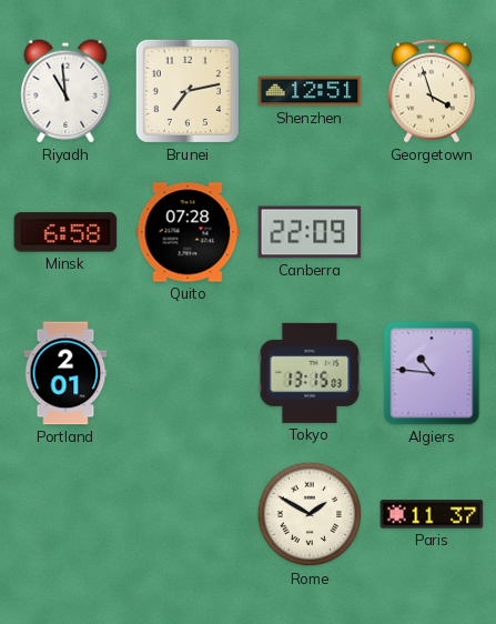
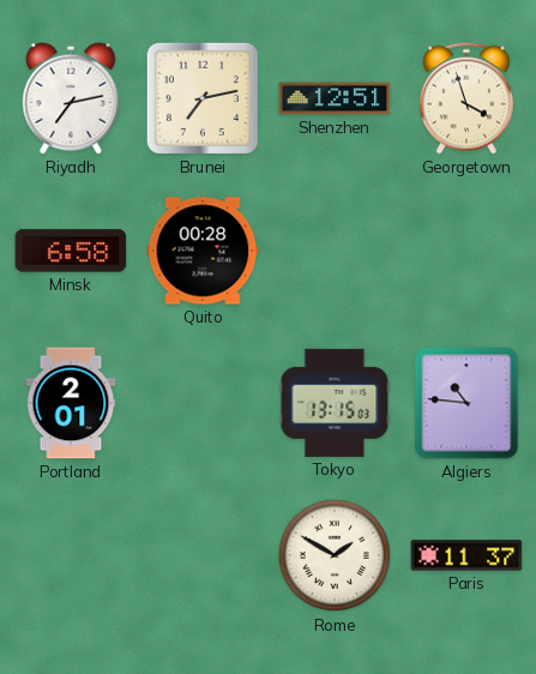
Riyadh: 10:59 -> 7:13 (71, 98)
Quito: 07:28 -> 00:28 (203, 251)
Canberra: 22:09 -> none (310, 232)
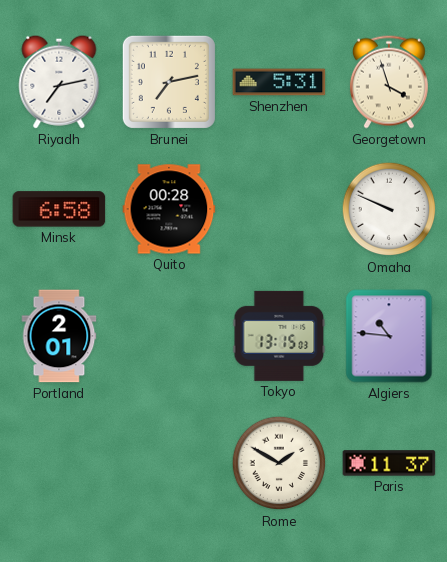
Shenzhen: 12:51 -> 5:31 (279, 82)
Omaha: none -> 9:49 (389, 209)
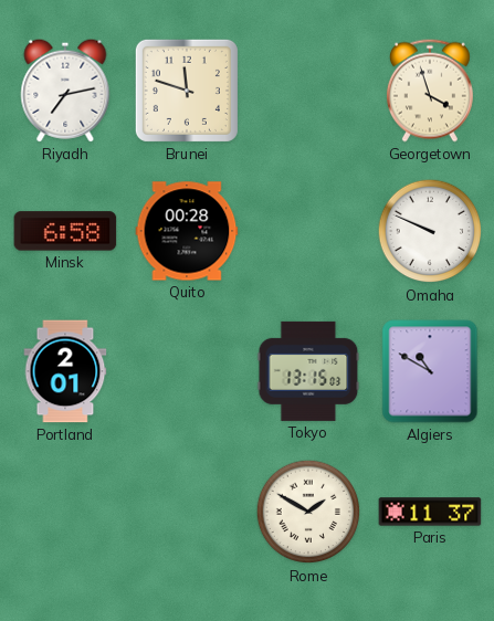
Brunei: 7:13 -> 11:48 (187, 91)
Shenzhen: 5:31 -> none (279, 82)
Algiers: 10:46 -> 10:50 (430, 371)
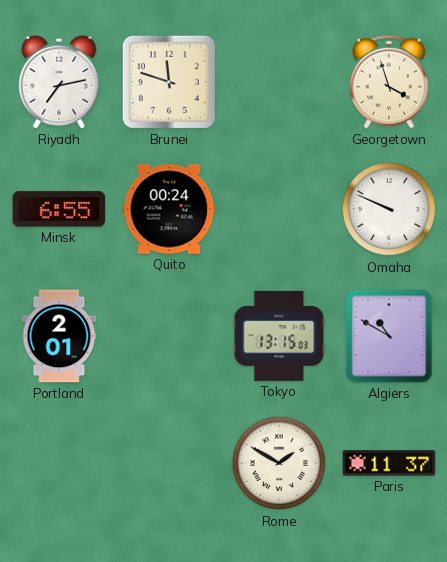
Minsk: 6:58 -> 6:55 (59, 209)
Quito: 00:28 -> 00:24 (169, 209)
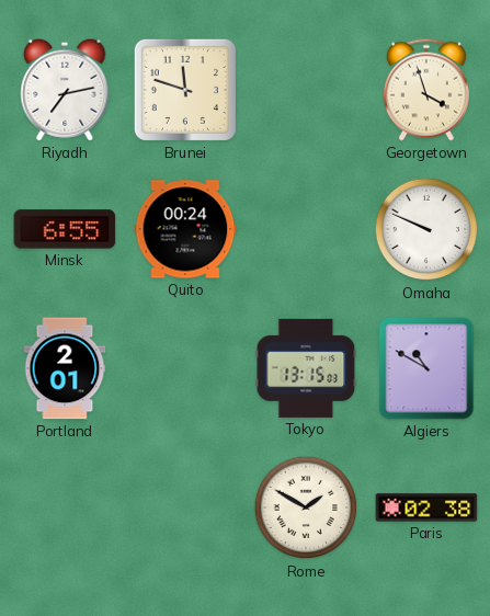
Paris: 11:37 -> 02:38 (426, 507)
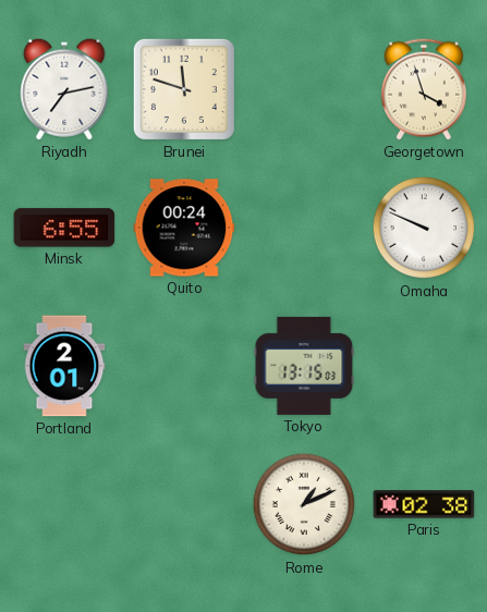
Algiers: 10:50 -> none (426, 368)
Rome: 1:50 -> 1:11 (304, 504)
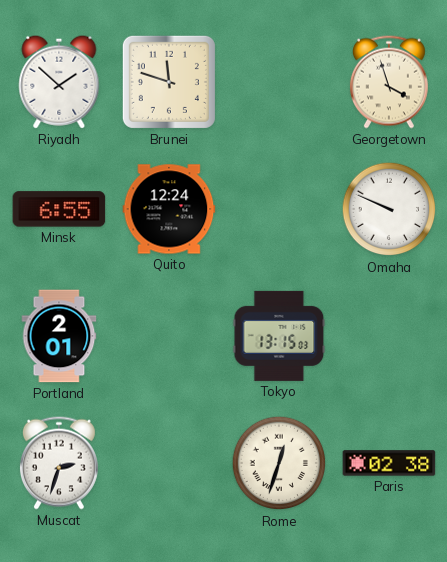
Riyadh: 7:13 -> 1:52 (59, 82)
Quito: 00:24 -> 12:24 (169, 209)
Muscat: none -> 2:33 (59, 463)
Rome: 1:11 -> 12:33 (279, 463)
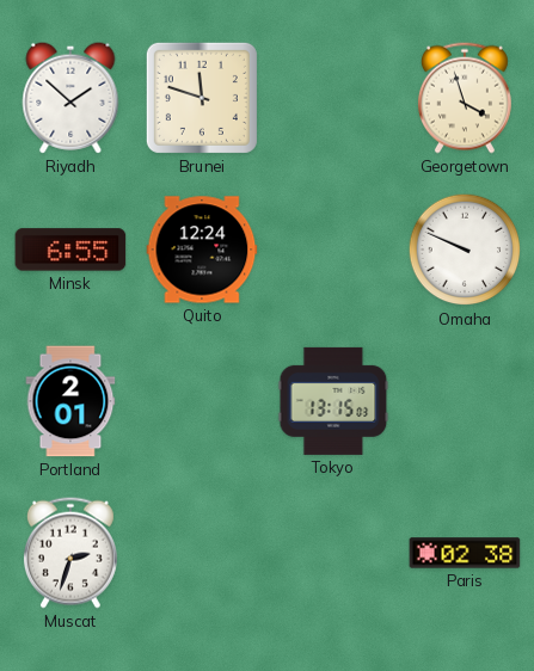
Rome: 12:33 -> none (279, 463)
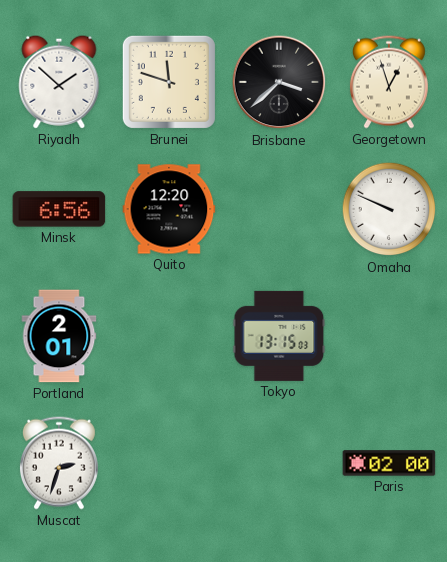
Brisbane: none -> 3:38 (279, 82)
Georgetown: 3:57 -> 12:57 (389, 82)
Minsk: 6:55 -> 6:56 (59, 209)
Quito: 12:24 -> 12:20 (169, 209)
Paris: 02:38 -> 02:00 (389, 463)
